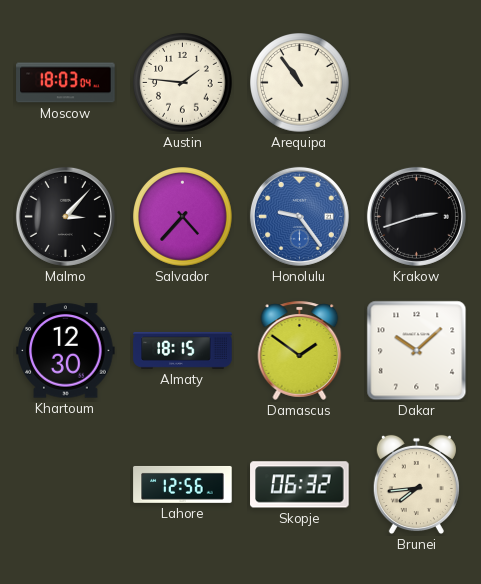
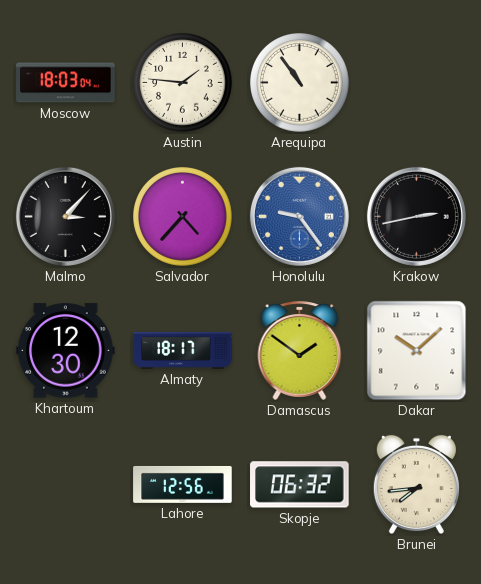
Krakow: 2:42 -> 2:43 (416, 216)
Almaty: 18:15 -> 18:17 (183, 350)
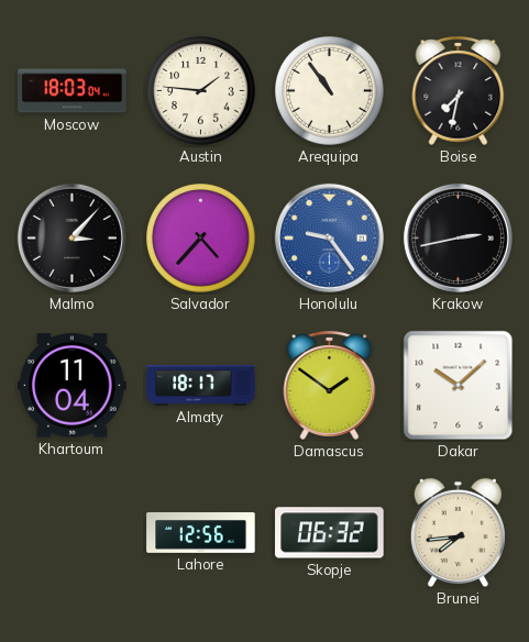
Boise: none -> 7:32 (459, 90)
Khartoum: 12:30 -> 11:04 (73, 386)
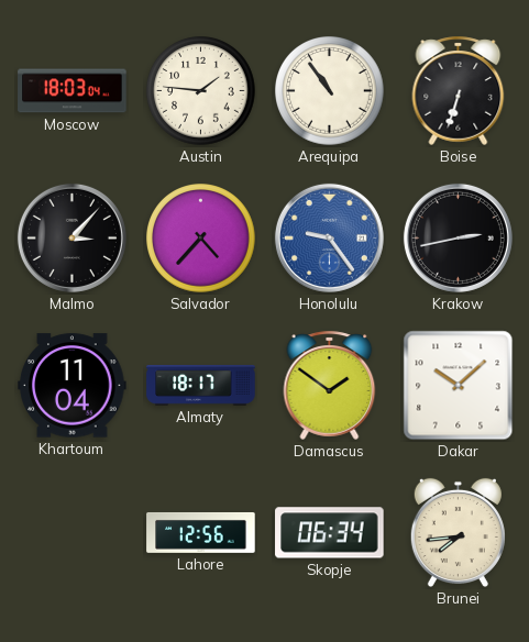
Boise: 7:32 -> 6:33 (459, 90)
Skopje: 06:32 -> 06:34 (330, 533)
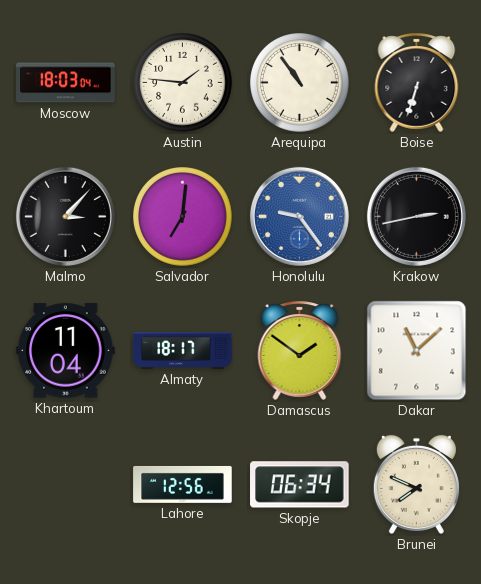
Salvador: 4:37 -> 7:01 (183, 217)
Dakar: 10:08 -> 11:08 (417, 351)
Brunei: 7:44 -> 7:49 (416, 485)
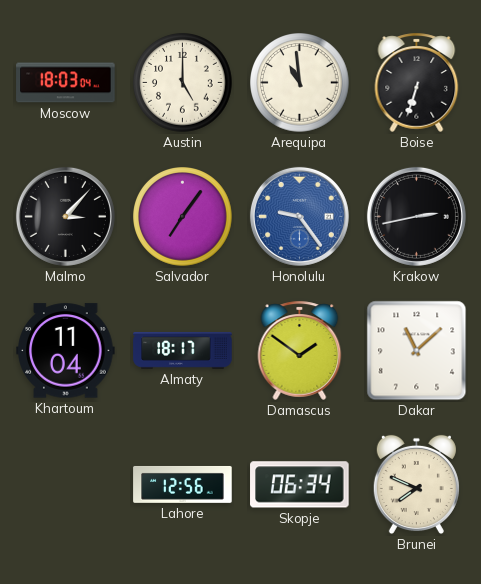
Austin: 1:46 -> 5:00 (183, 83)
Arequipa: 10:54 -> 10:59 (300, 83)
Salvador: 7:01 -> 7:06 (183, 217)
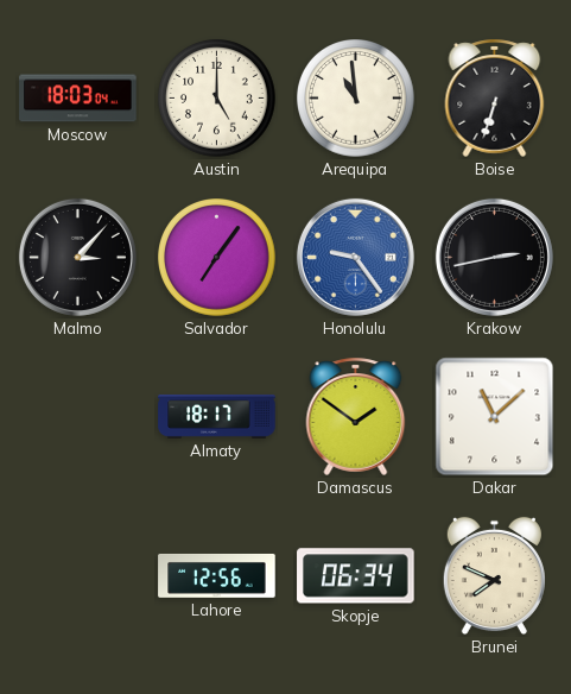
Khartoum: 11:04 -> none (66, 351)
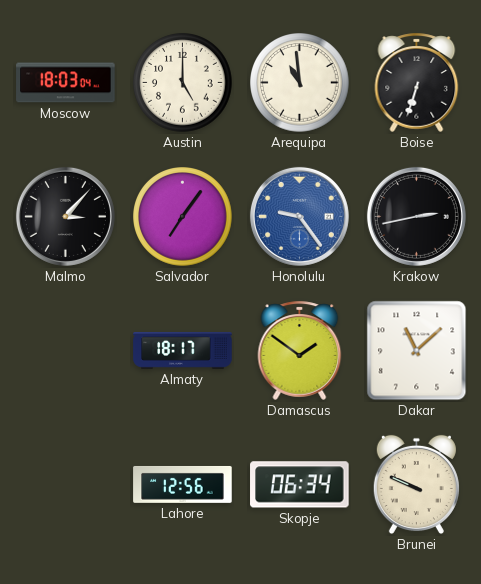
Brunei: 7:49 -> 9:49 (416, 485)
